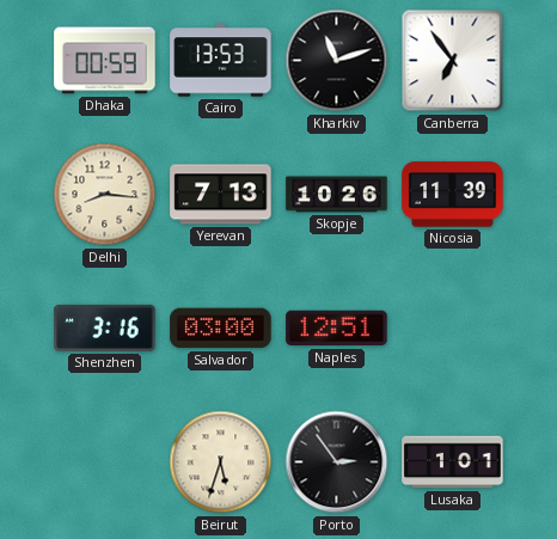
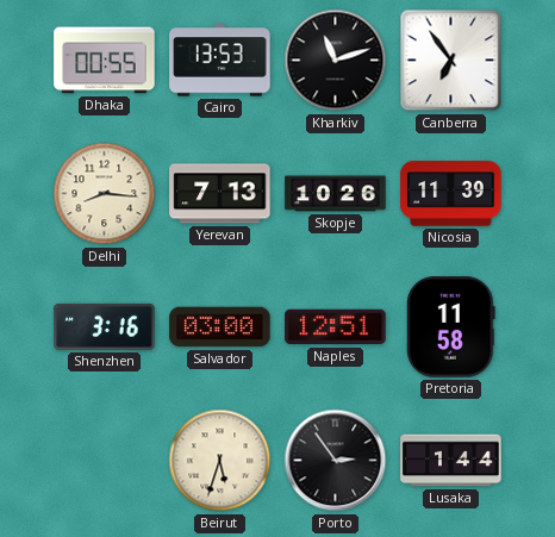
Dhaka: 00:59 -> 00:55 (105, 61)
Pretoria: none -> 11:58 (451, 327)
Lusaka: 1:01 -> 1:44 (451, 461)
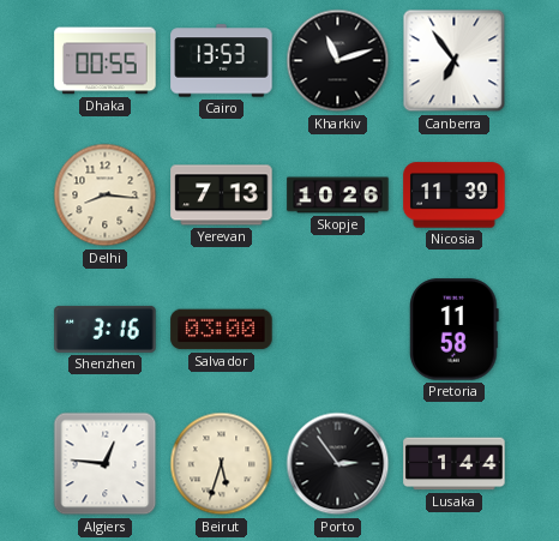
Naples: 12:51 -> none (336, 327)
Algiers: none -> 12:46 (106, 464)
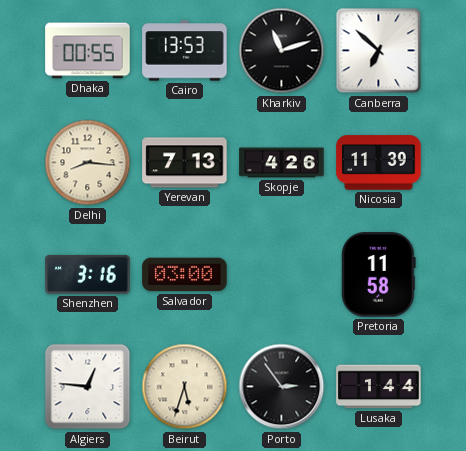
Canberra: 6:54 -> 6:52 (379, 51)
Skopje: 10:26 -> 4:26 (282, 163)
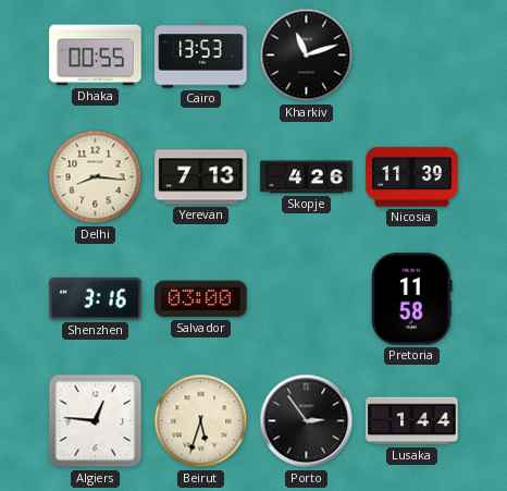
Canberra: 6:52 -> none (379, 51)
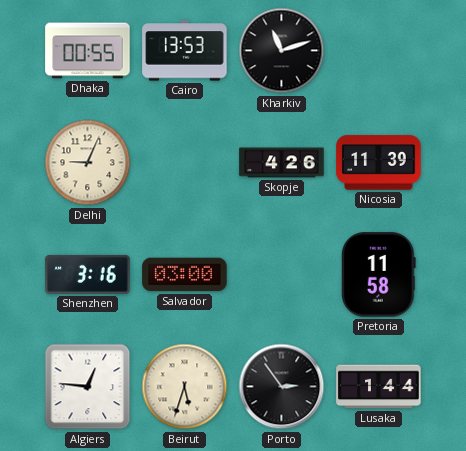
Delhi: 8:16 -> 9:04 (88, 163)
Yerevan: 7:13 -> none (201, 177)
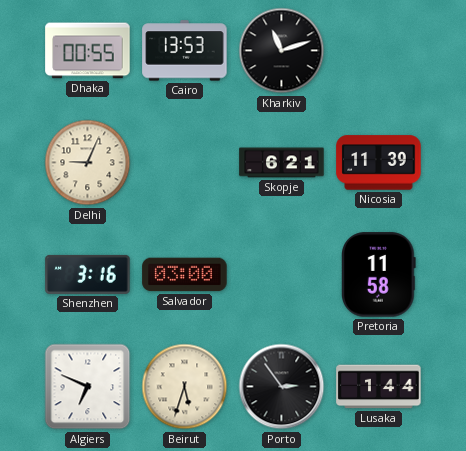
Skopje: 4:26 -> 6:21 (282, 163)
Algiers: 12:46 -> 6:49 (88, 387)
